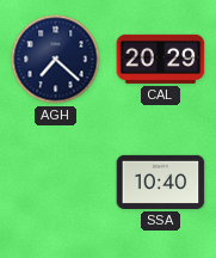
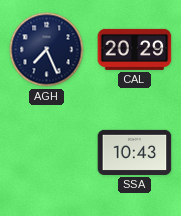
AGH: 7:22 -> 7:26 (47, 50)
SSA: 10:40 -> 10:43 (135, 152)
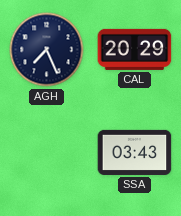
SSA: 10:43 -> 03:43 (135, 152)
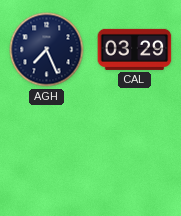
CAL: 20:29 -> 03:29 (135, 49)
SSA: 03:43 -> none (135, 152)
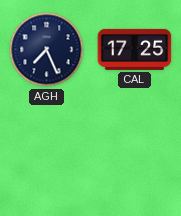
CAL: 03:29 -> 17:25 (135, 49)
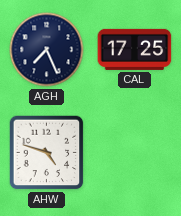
AHW: none -> 4:48 (47, 153)
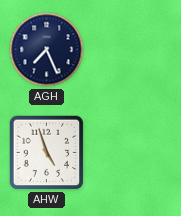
CAL: 17:25 -> none (135, 49)
AHW: 4:48 -> 4:57 (47, 153)
